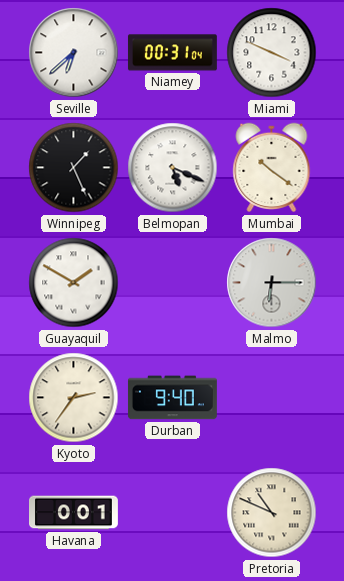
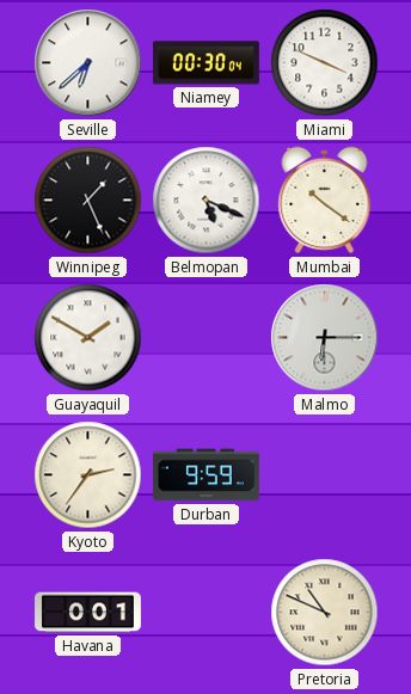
Niamey: 00:31 -> 00:30 (205, 63)
Durban: 9:40 -> 9:59 (205, 475)
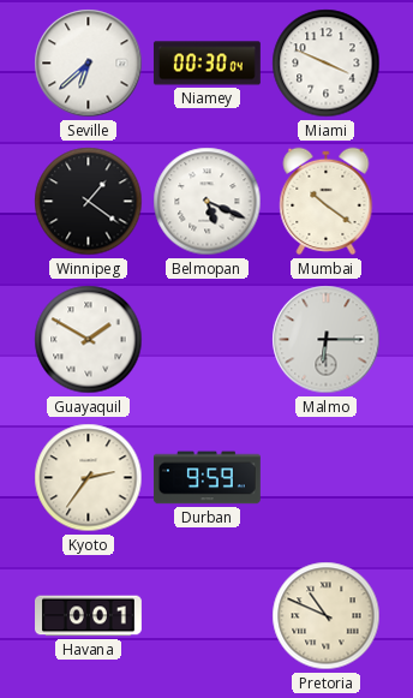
Winnipeg: 1:26 -> 1:21 (89, 202)
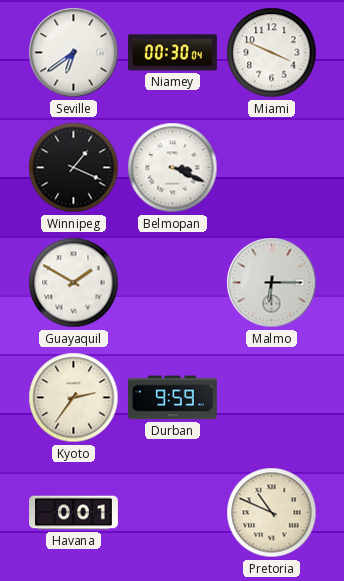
Seville: 6:38 -> 6:39 (74, 53)
Winnipeg: 1:21 -> 1:19 (74, 168)
Belmopan: 5:19 -> 3:19 (173, 168)
Mumbai: 10:21 -> none (327, 202)
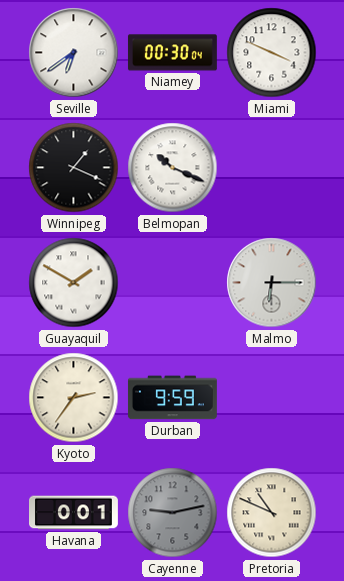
Belmopan: 3:19 -> 10:19 (173, 168)
Cayenne: none -> 9:13 (173, 513)
